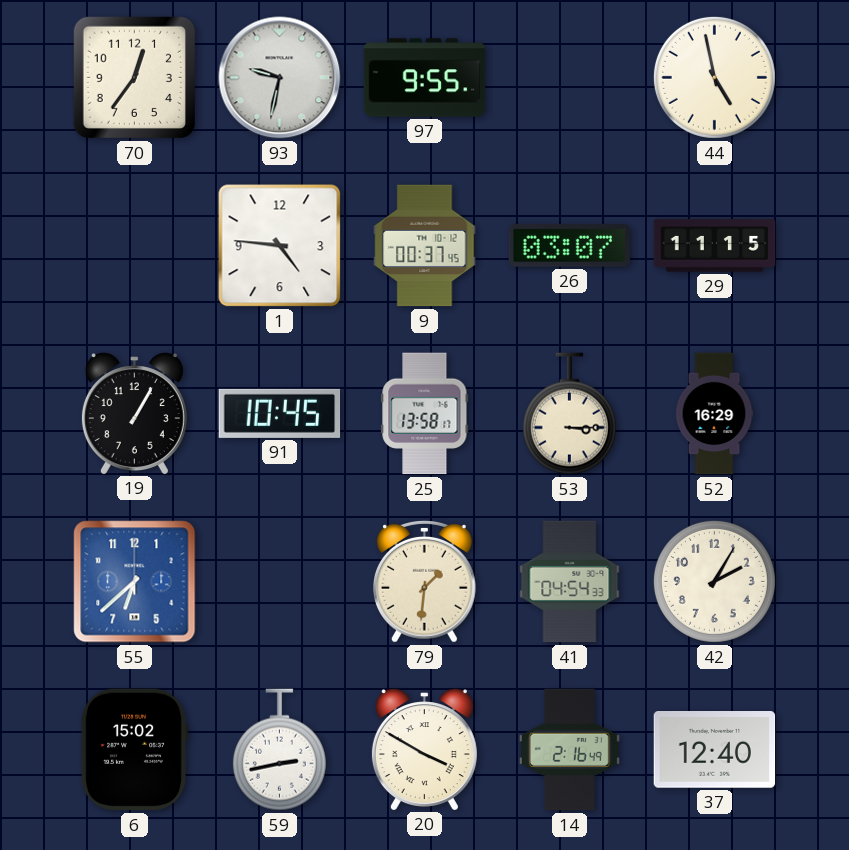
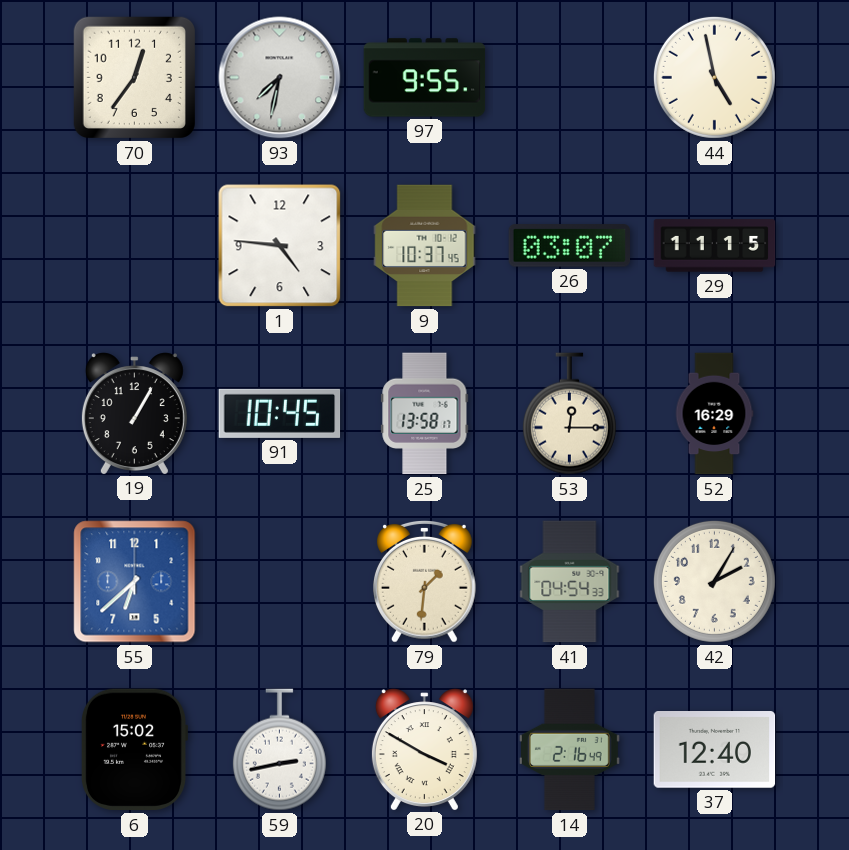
93: 9:32 -> 7:32 (280, 78)
9: 00:37 -> 10:37 (425, 246)
53: 3:15 -> 12:15 (569, 414)
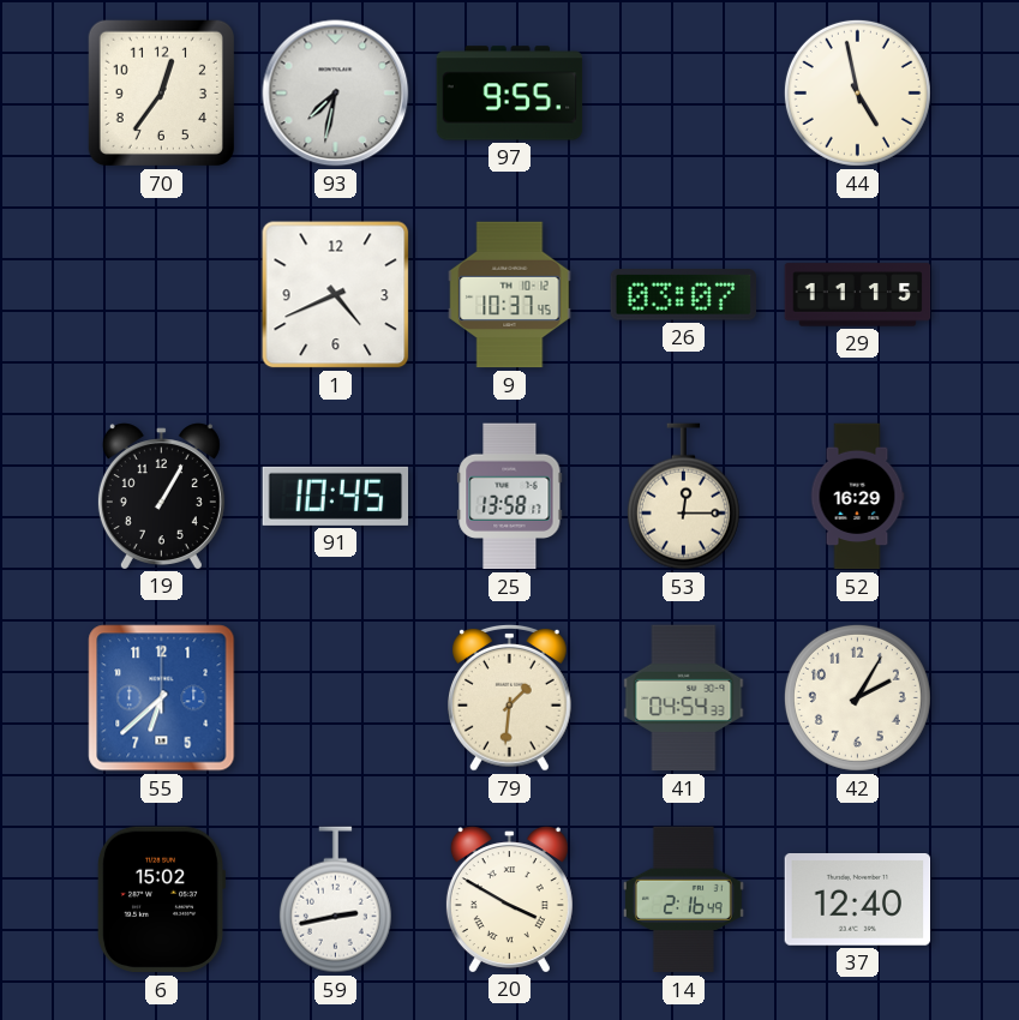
1: 4:46 -> 4:41 (336, 295)
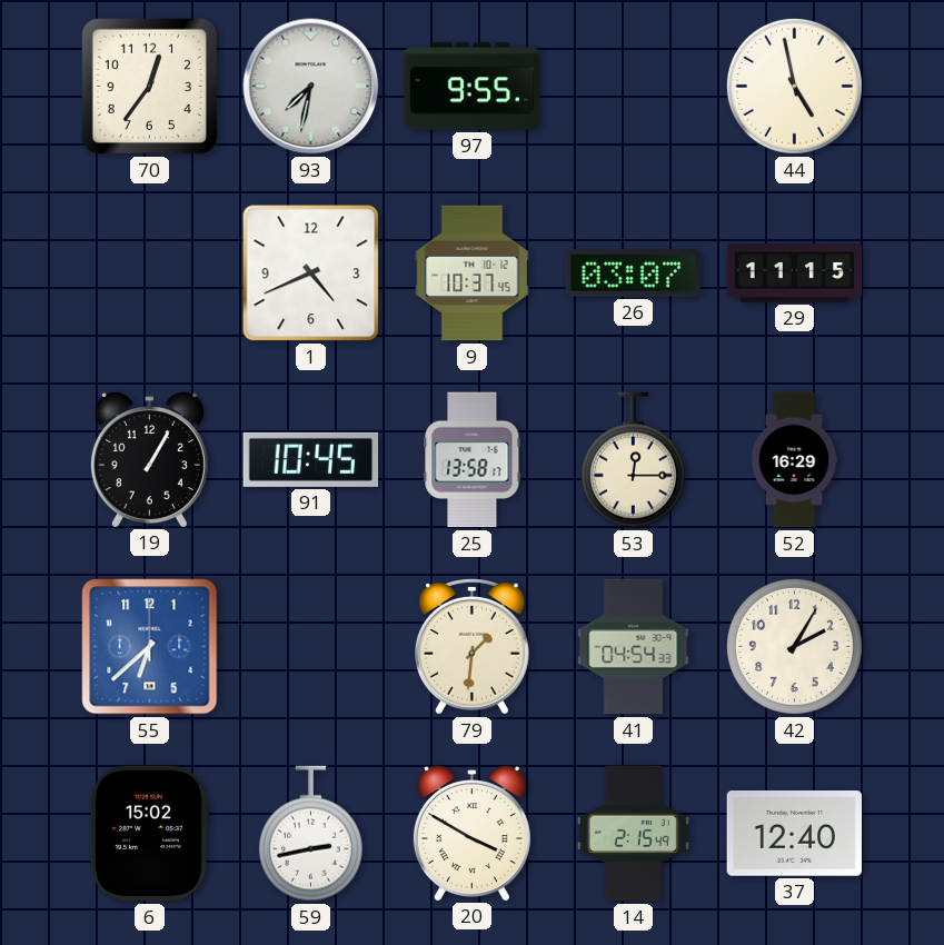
14: 2:16 -> 2:15 (633, 834)
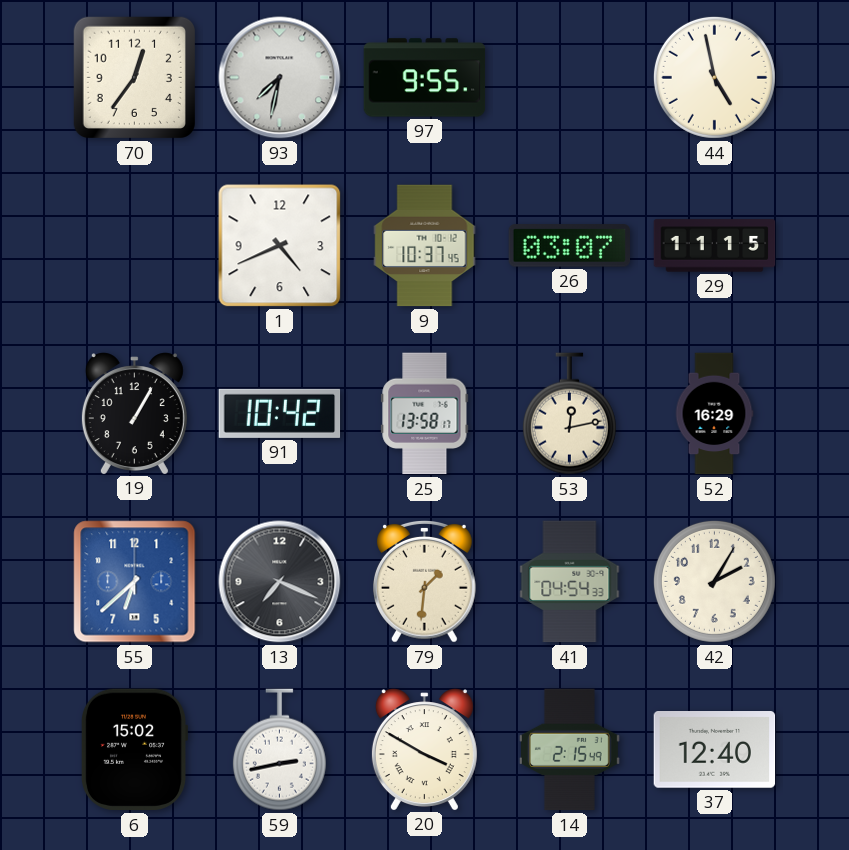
91: 10:45 -> 10:42 (280, 413)
53: 12:15 -> 12:13 (569, 414)
13: none -> 7:19 (280, 582)
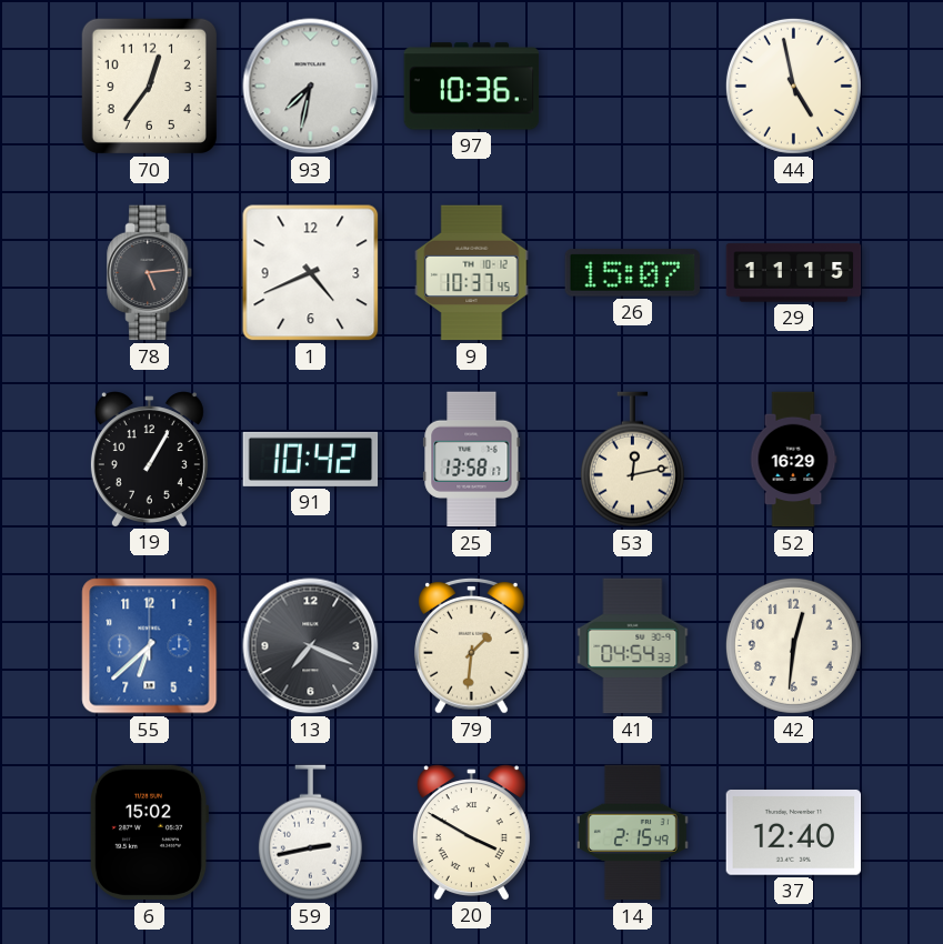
97: 9:55 -> 10:36 (472, 87)
78: none -> 5:14 (150, 273)
26: 03:07 -> 15:07 (633, 273)
42: 2:05 -> 12:31 (793, 645)
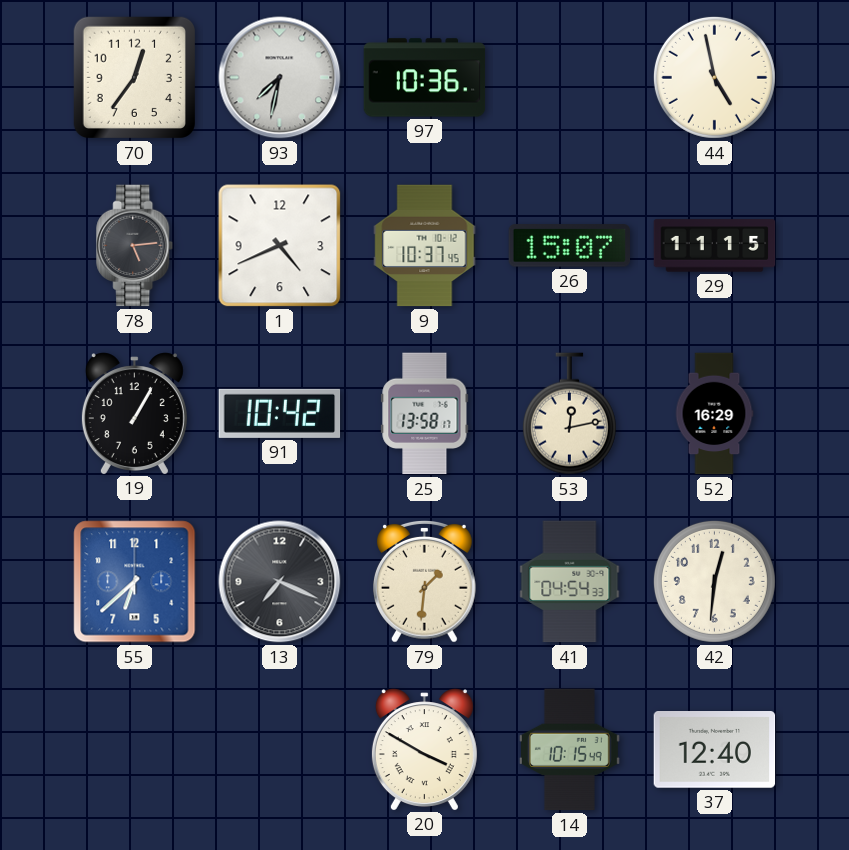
6: 15:02 -> none (148, 833)
59: 2:43 -> none (310, 833)
14: 2:15 -> 10:15 (569, 750)
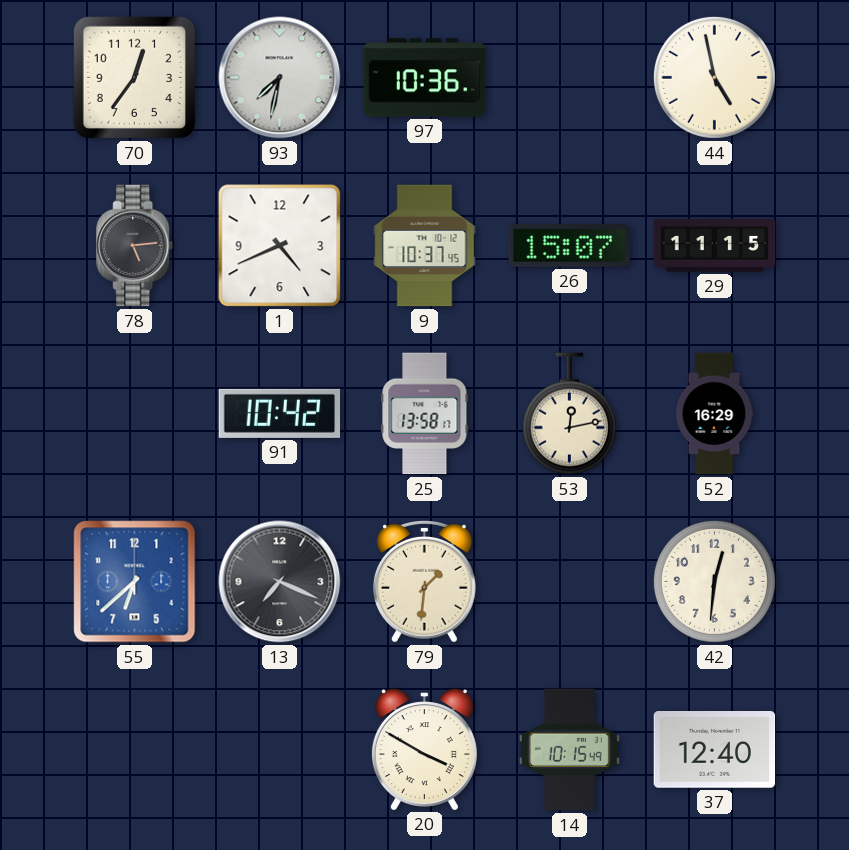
19: 1:05 -> none (134, 413)
41: 04:54 -> none (570, 582)
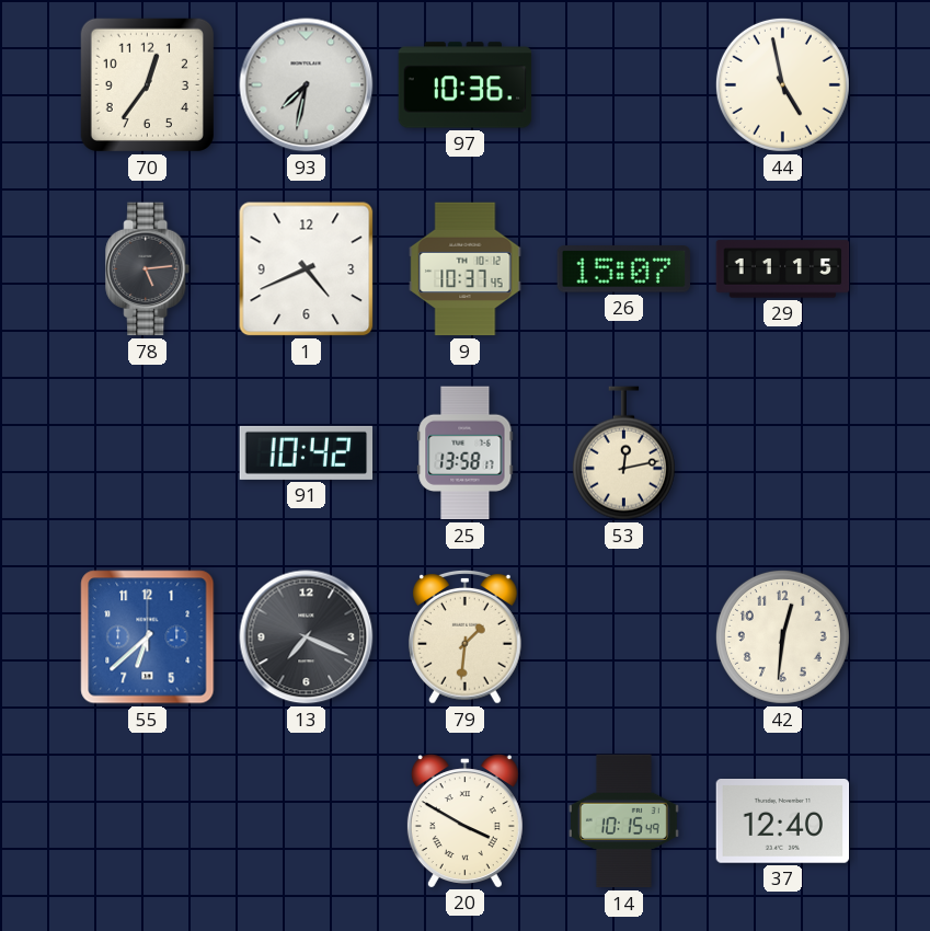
52: 16:29 -> none (714, 414)
